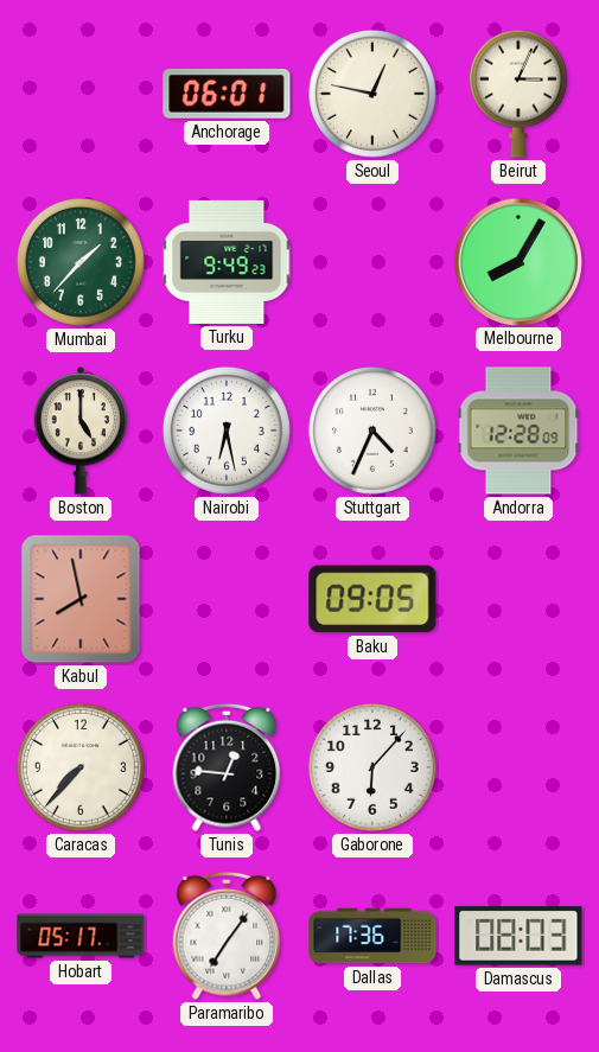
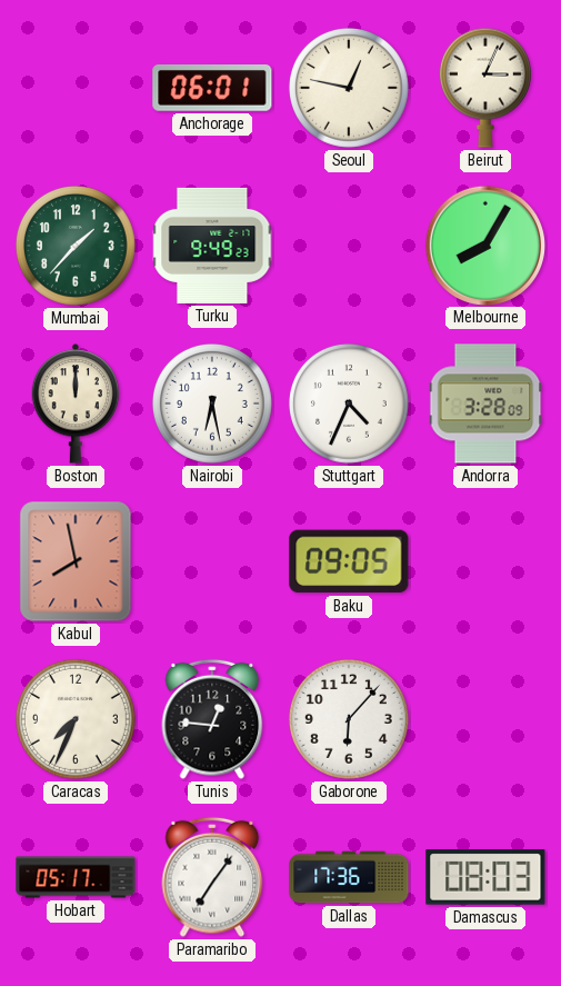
Boston: 5:00 -> 12:00 (76, 404)
Andorra: 12:28 -> 3:28 (485, 404)
Caracas: 7:37 -> 7:34 (76, 719)
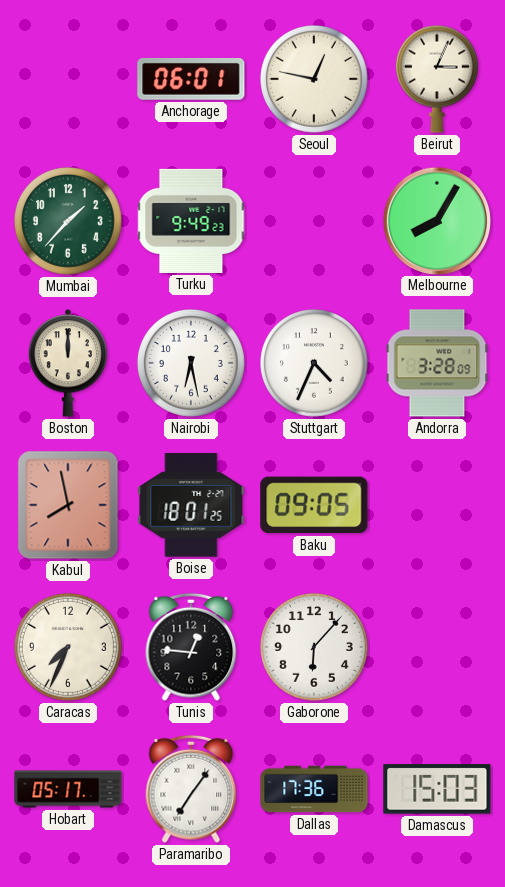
Boise: none -> 18:01 (191, 505)
Damascus: 08:03 -> 15:03 (437, 789)
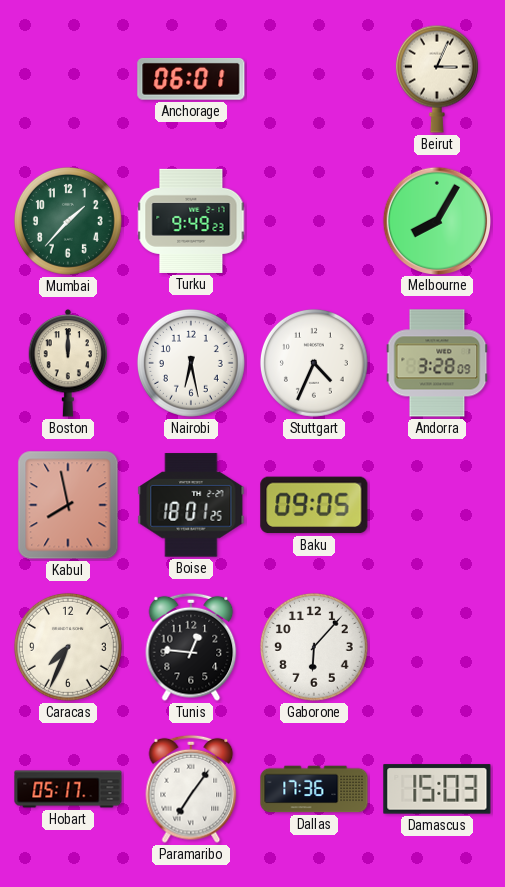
Seoul: 12:47 -> none (314, 79)
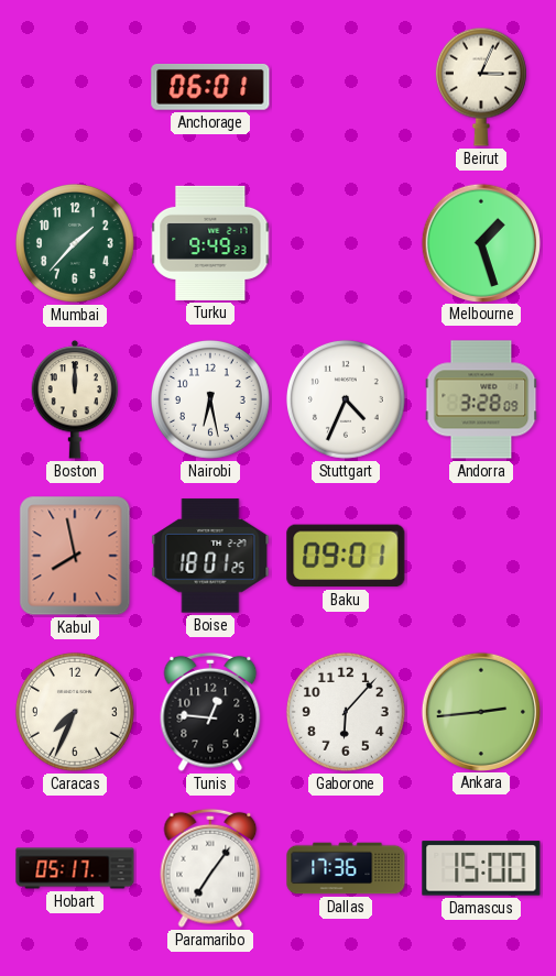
Melbourne: 8:05 -> 1:27 (480, 242)
Baku: 09:05 -> 09:01 (346, 556)
Ankara: none -> 2:44 (480, 711)
Damascus: 15:03 -> 15:00 (481, 868)
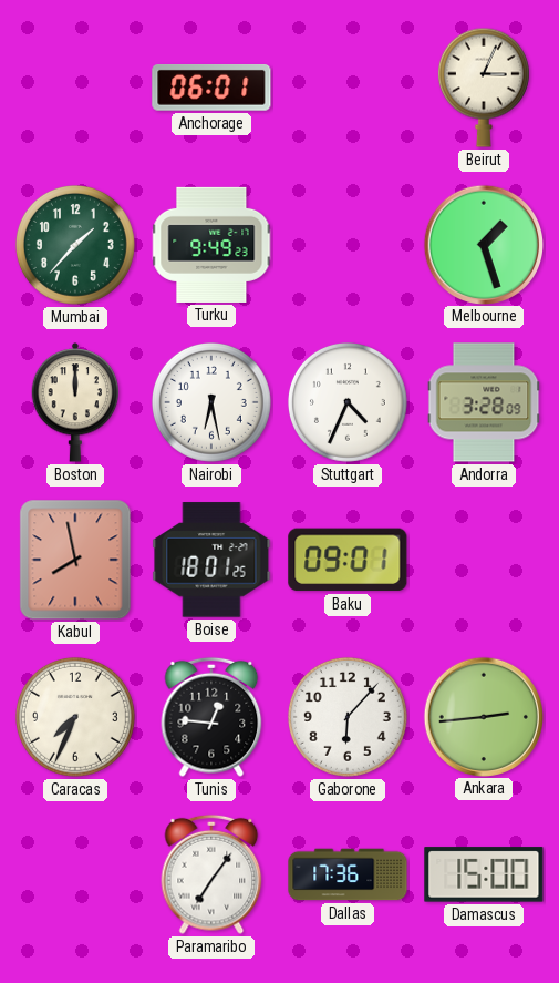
Hobart: 05:17 -> none (75, 868)
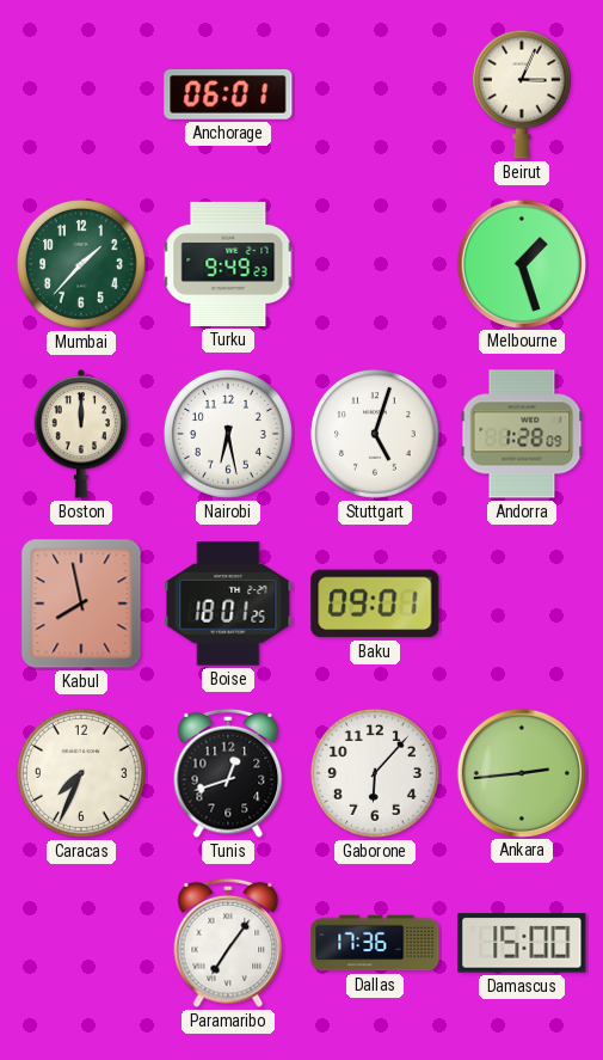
Stuttgart: 4:34 -> 5:03 (375, 434)
Andorra: 3:28 -> 1:28 (522, 434)
Tunis: 12:46 -> 12:42 (228, 773)
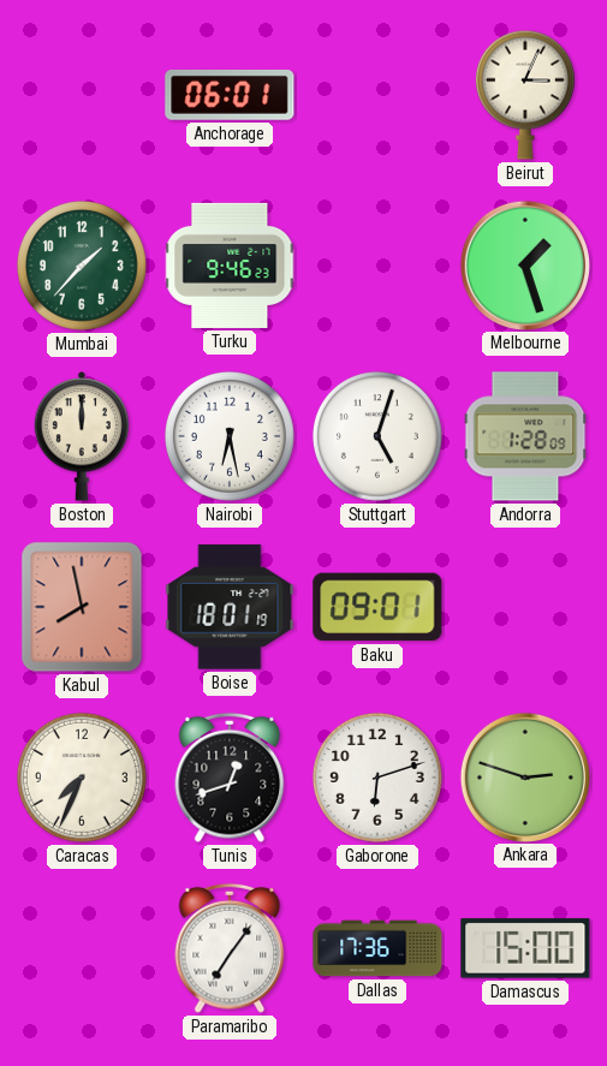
Turku: 9:49 -> 9:46 (230, 266)
Boise: 18:01:25 -> 18:01:19 (230, 607)
Gaborone: 6:07 -> 6:12 (377, 778)
Ankara: 2:44 -> 2:48 (524, 776)
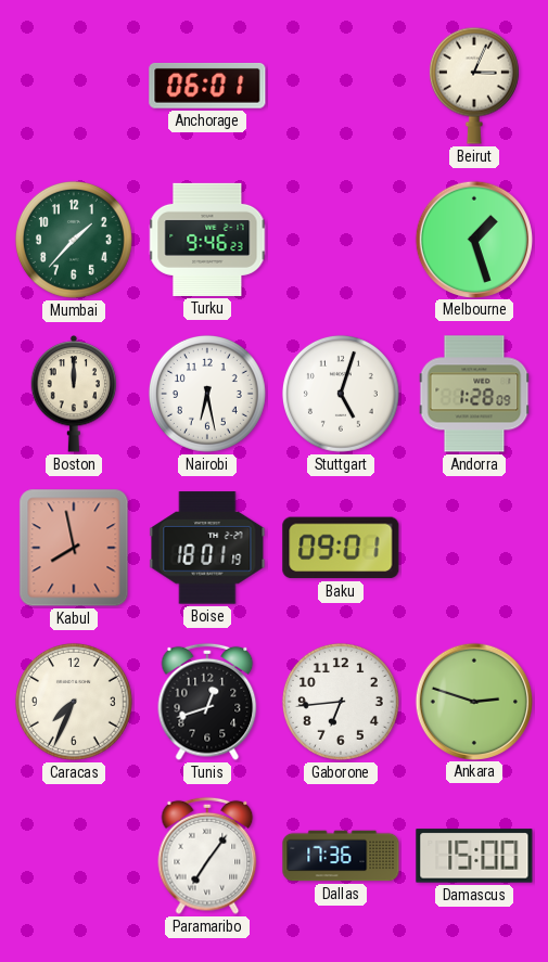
Gaborone: 6:12 -> 6:44 (341, 702)
